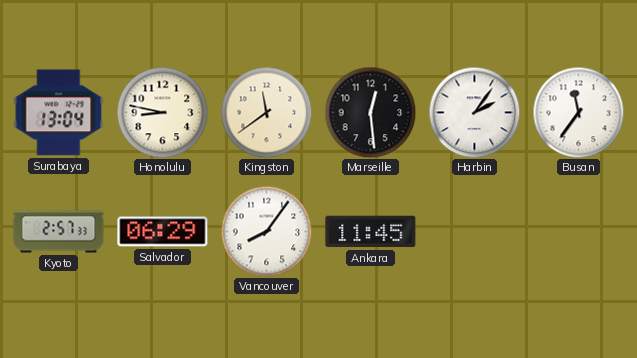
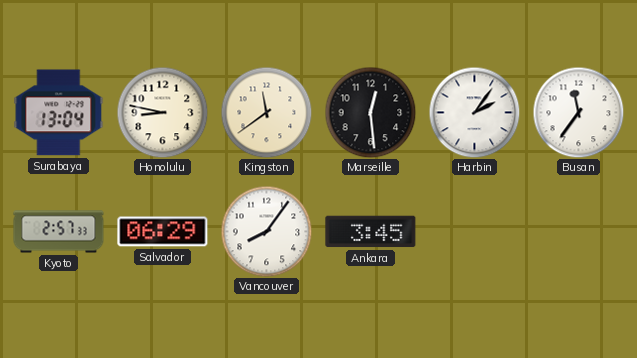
Ankara: 11:45 -> 3:45 (371, 232)
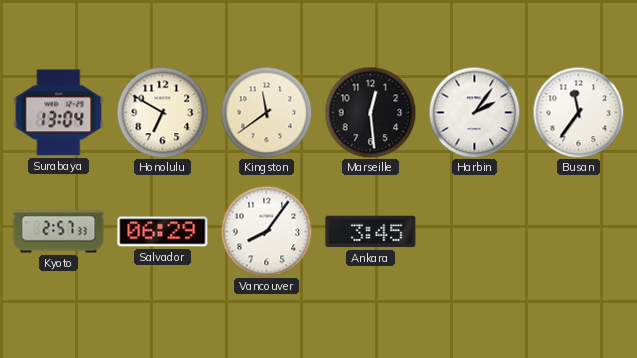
Honolulu: 8:47 -> 6:50 (162, 112)
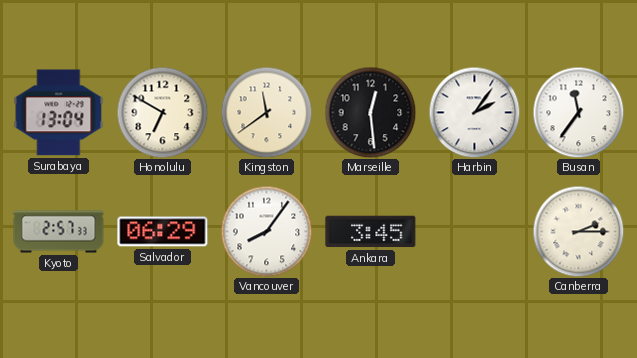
Canberra: none -> 2:15 (578, 231)
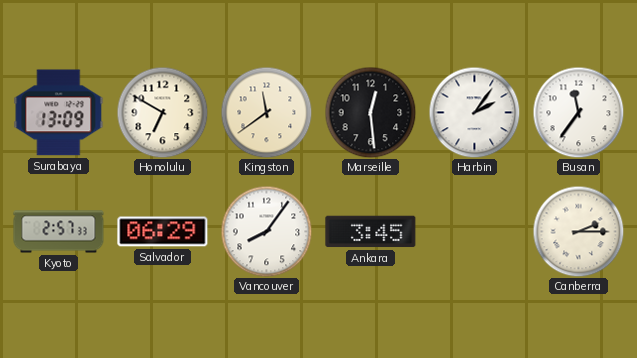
Surabaya: 13:04 -> 13:09 (59, 113)
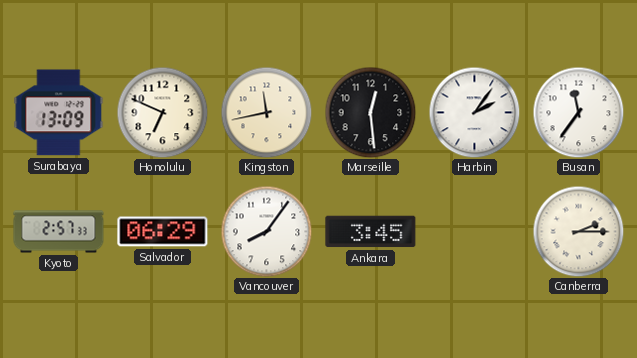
Honolulu: 6:50 -> 6:49 (162, 112)
Kingston: 11:39 -> 11:43 (266, 112)
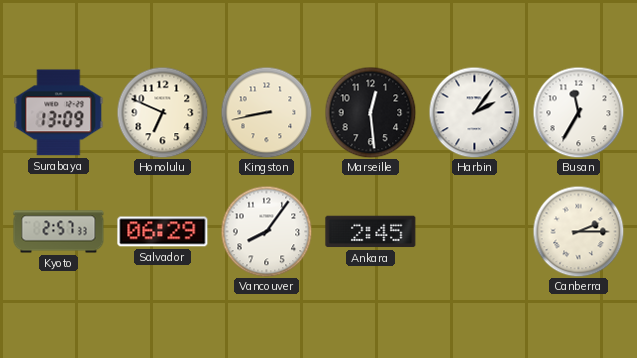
Kingston: 11:43 -> 8:43 (266, 112)
Busan: 11:36 -> 11:35 (578, 112)
Ankara: 3:45 -> 2:45 (371, 232)
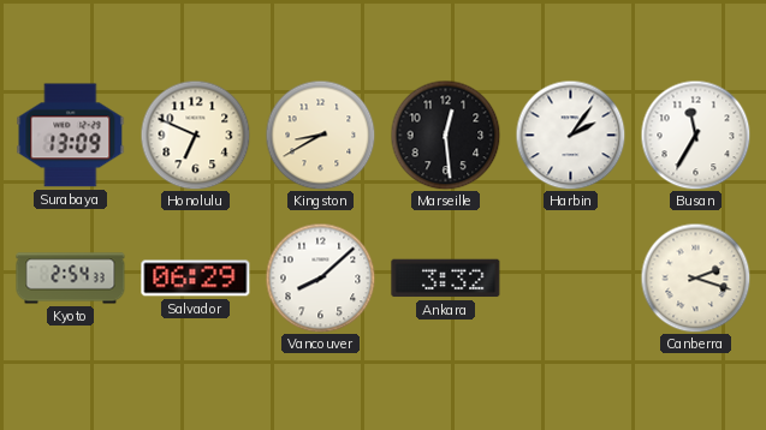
Kingston: 8:43 -> 8:40 (320, 135)
Kyoto: 2:57 -> 2:54 (71, 279)
Vancouver: 8:06 -> 8:08 (320, 277)
Ankara: 2:45 -> 3:32 (446, 279)
Canberra: 2:15 -> 2:18 (695, 277)
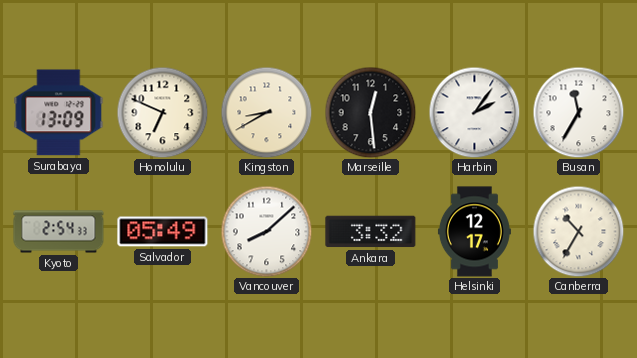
Salvador: 06:29 -> 05:49 (163, 232)
Helsinki: none -> 12:17 (474, 232)
Canberra: 2:18 -> 10:35 (578, 231)
